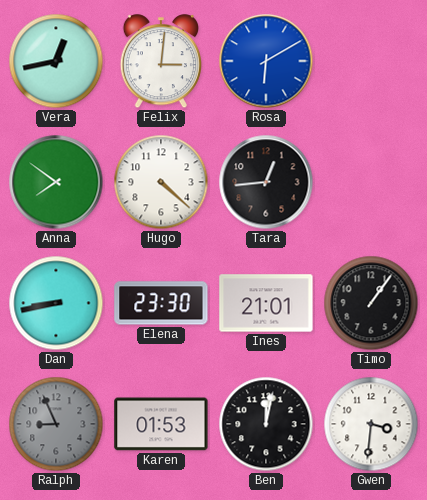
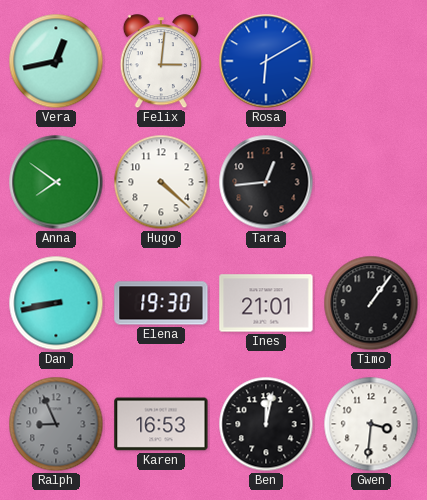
Elena: 23:30 -> 19:30 (161, 303)
Karen: 01:53 -> 16:53 (161, 424)
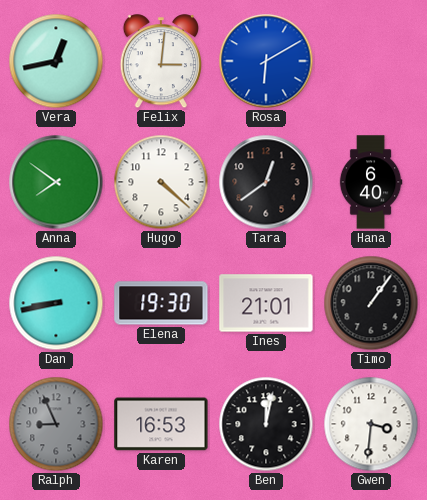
Tara: 12:44 -> 12:39 (266, 182)
Hana: none -> 6:40 (371, 182)
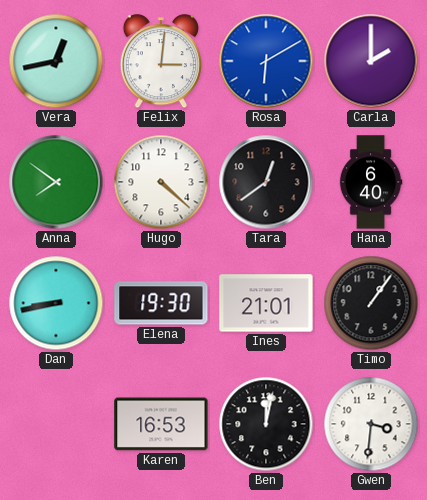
Carla: none -> 2:00 (371, 61)
Ralph: 8:56 -> none (56, 424)
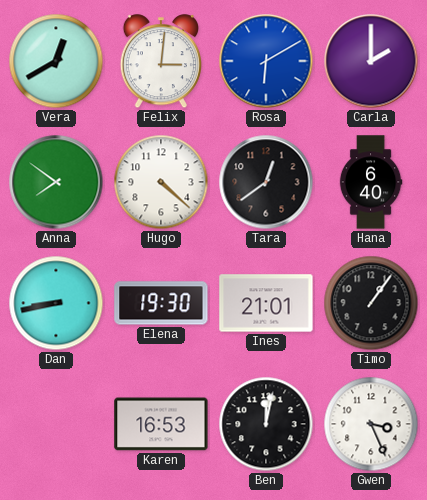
Vera: 12:43 -> 12:40 (56, 61)
Gwen: 3:31 -> 3:26 (371, 424)
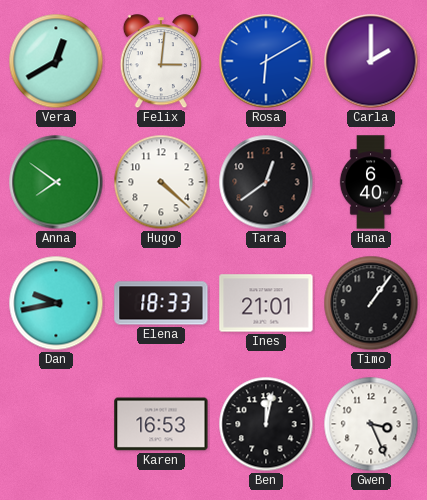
Dan: 8:43 -> 9:43 (56, 303)
Elena: 19:30 -> 18:33 (161, 303)
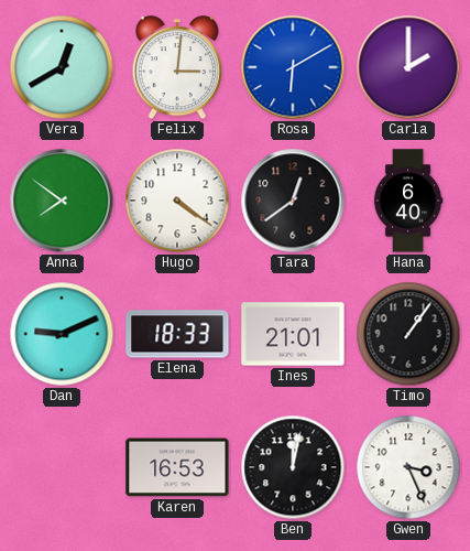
Hugo: 4:22 -> 4:21 (177, 201)
Dan: 9:43 -> 9:11 (62, 334)
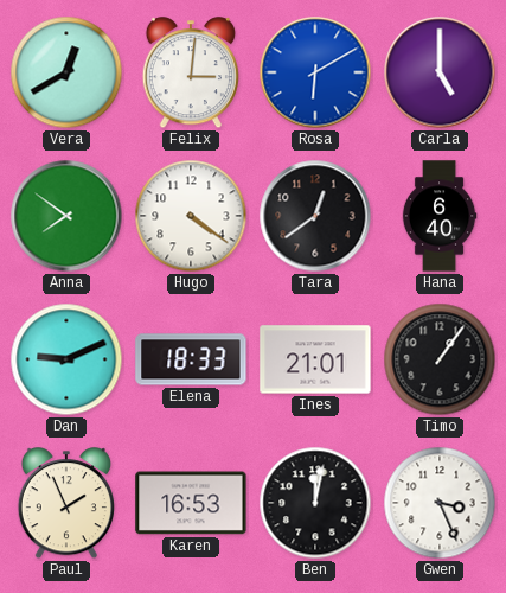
Carla: 2:00 -> 5:00 (440, 72)
Paul: none -> 1:56 (66, 504)
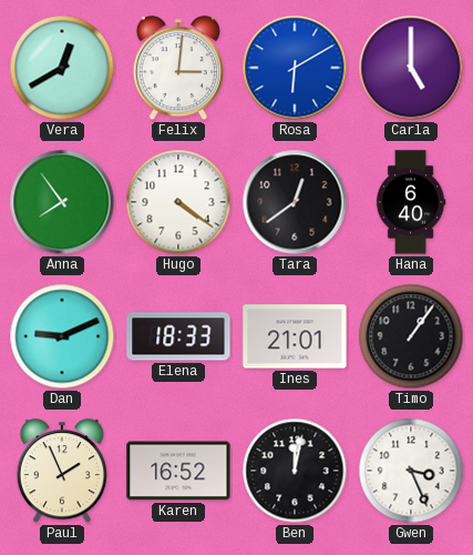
Anna: 7:51 -> 7:54 (62, 202)
Karen: 16:53 -> 16:52 (178, 471)
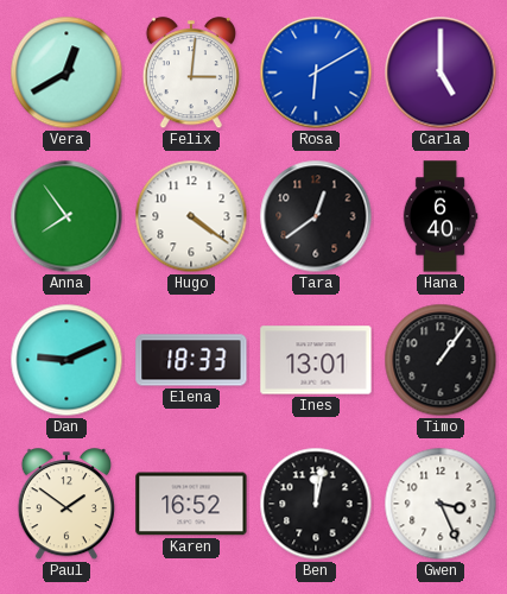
Ines: 21:01 -> 13:01 (316, 360)
Paul: 1:56 -> 1:51 (66, 505)
